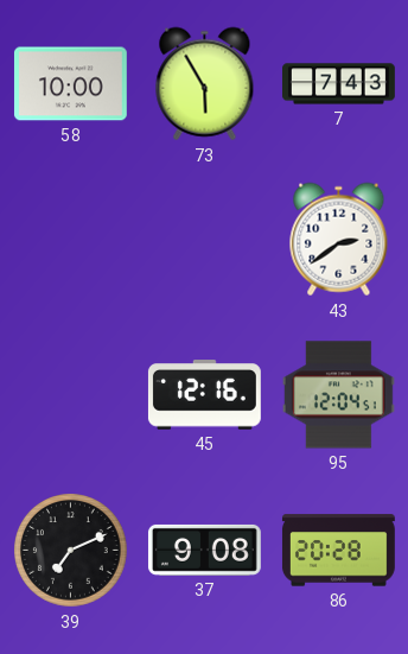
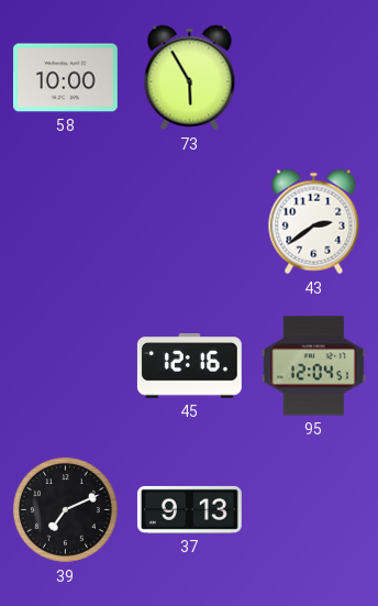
7: 7:43 -> none (339, 84)
37: 9:08 -> 9:13 (189, 509)
86: 20:28 -> none (338, 551)
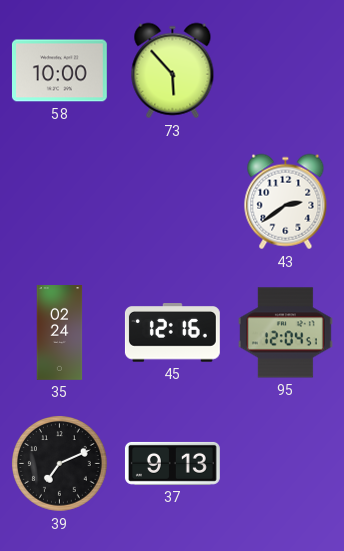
73: 5:55 -> 5:53 (173, 71)
35: none -> 02:24 (60, 333)
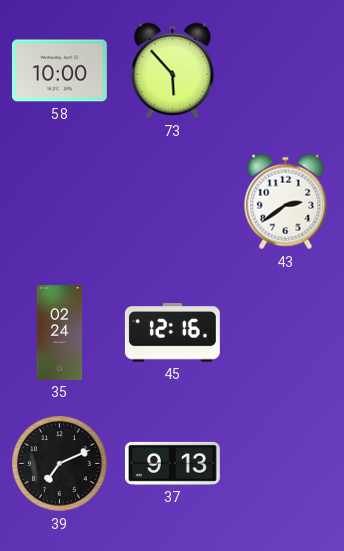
95: 12:04 -> none (285, 333)
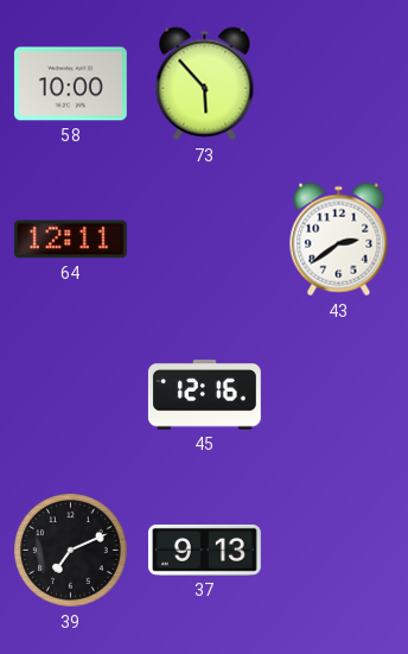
64: none -> 12:11 (70, 240)
35: 02:24 -> none (60, 333)
